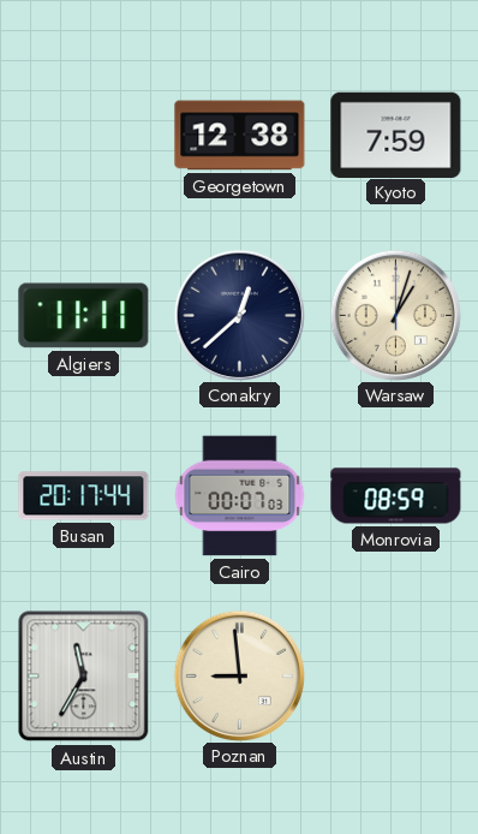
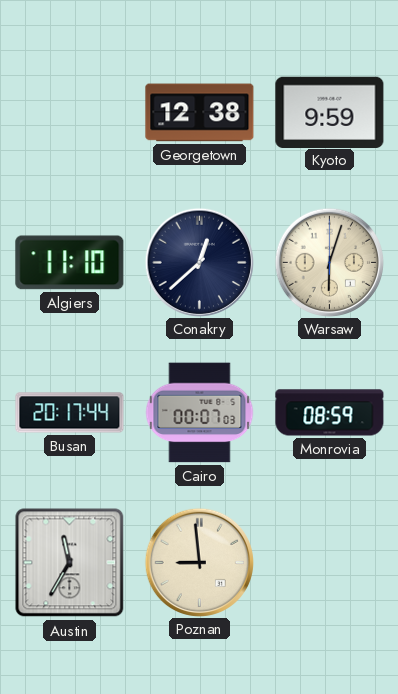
Kyoto: 7:59 -> 9:59 (330, 112)
Algiers: 11:11 -> 11:10 (70, 263)
Warsaw: 1:03 -> 6:03 (329, 262)
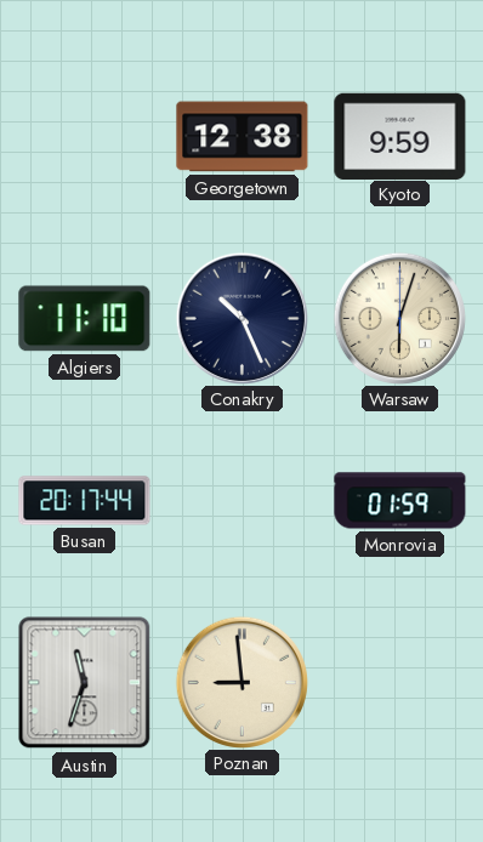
Conakry: 12:38 -> 10:26 (241, 318)
Cairo: 00:07 -> none (200, 413)
Monrovia: 08:59 -> 01:59 (400, 501)
Austin: 11:35 -> 11:33 (85, 683)
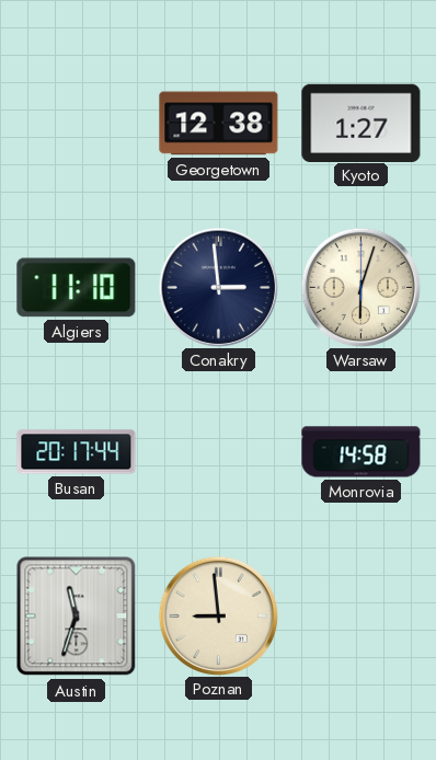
Kyoto: 9:59 -> 1:27 (362, 123)
Conakry: 10:26 -> 2:59 (218, 287)
Monrovia: 01:59 -> 14:58 (362, 452)
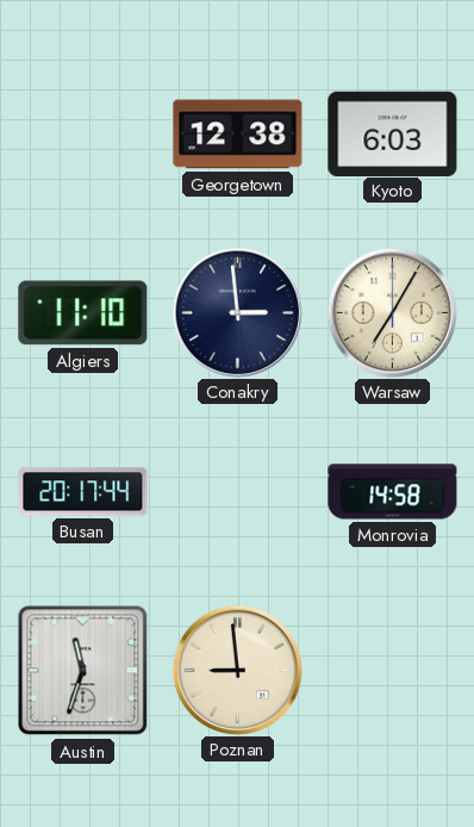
Kyoto: 1:27 -> 6:03 (393, 133)
Warsaw: 6:03 -> 7:05 (392, 312)
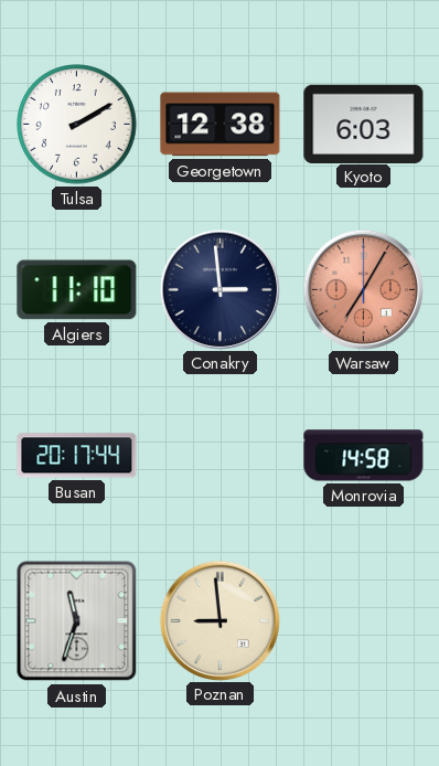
Tulsa: none -> 2:10 (77, 125)
Warsaw dial: cream -> salmon (363, 289)
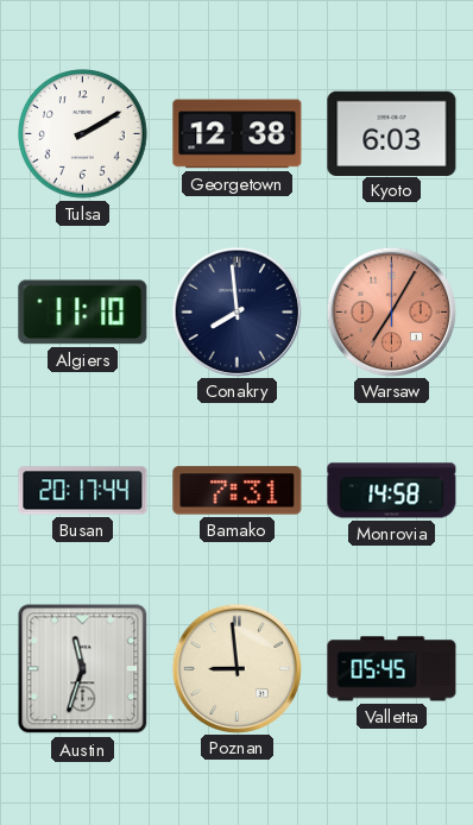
Conakry: 2:59 -> 7:59 (236, 311)
Bamako: none -> 7:31 (238, 491)
Valletta: none -> 05:45 (392, 669)
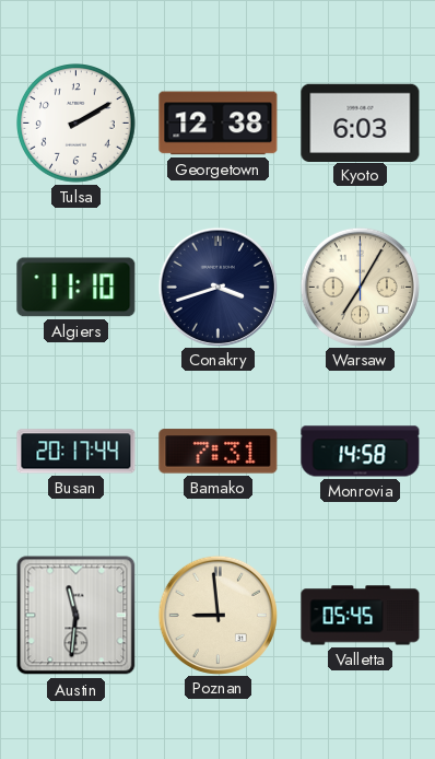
Conakry: 7:59 -> 3:42 (217, 287)
Warsaw dial: salmon -> cream (360, 287)
Austin: 11:33 -> 11:31 (77, 616)
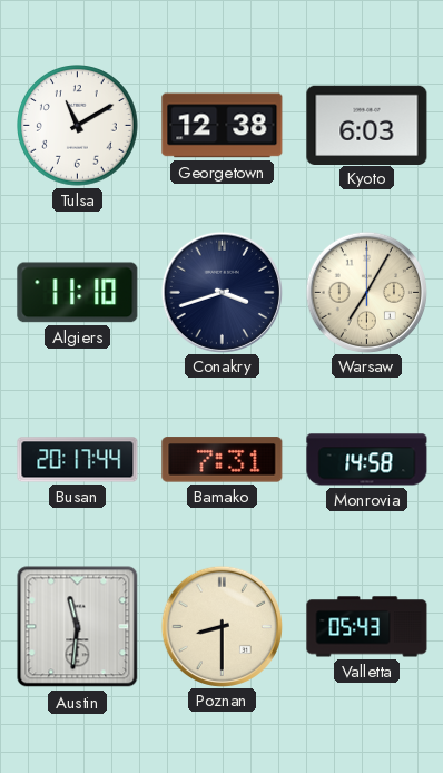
Tulsa: 2:10 -> 11:10 (78, 126)
Poznan: 8:59 -> 8:30 (221, 626)
Valletta: 05:45 -> 05:43 (367, 627)
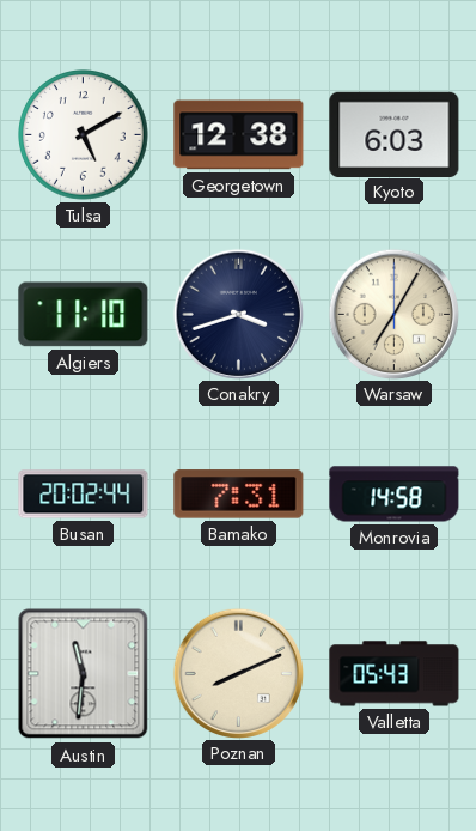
Tulsa: 11:10 -> 5:10 (84, 135)
Busan: 20:17 -> 20:02 (84, 495)
Poznan: 8:30 -> 8:11 (238, 673)
